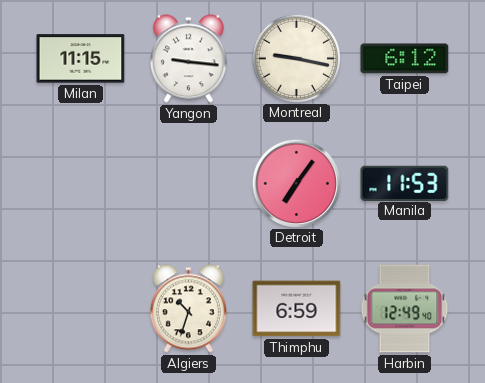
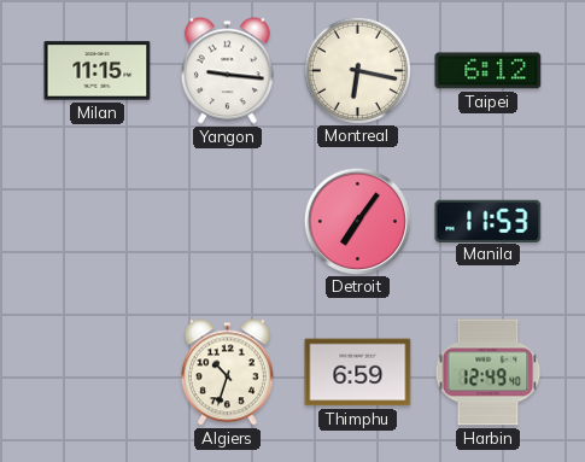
Montreal: 9:17 -> 6:17 (357, 70)
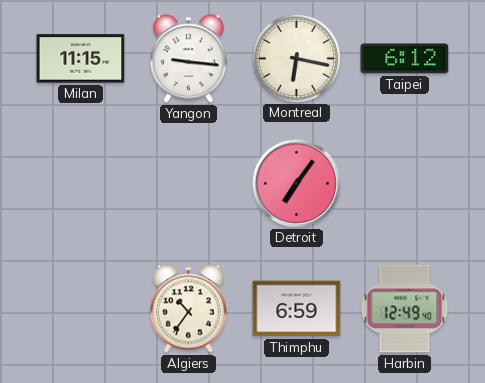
Manila: 11:53 -> none (489, 221)
Algiers: 10:33 -> 10:36 (188, 309)
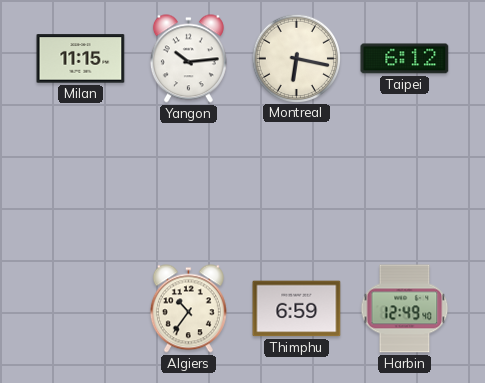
Yangon: 9:16 -> 10:14 (188, 59)
Detroit: 7:06 -> none (296, 183)
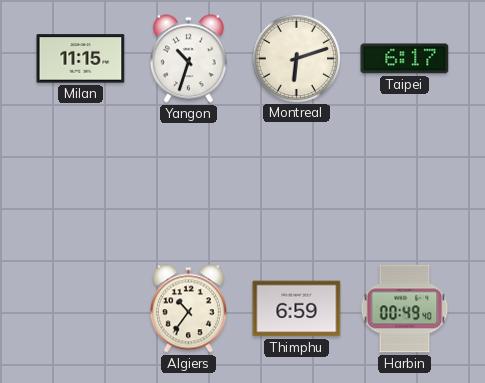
Yangon: 10:14 -> 10:33 (188, 59)
Montreal: 6:17 -> 6:12 (296, 58)
Taipei: 6:12 -> 6:17 (405, 59)
Harbin: 12:49 -> 00:49 (405, 309)
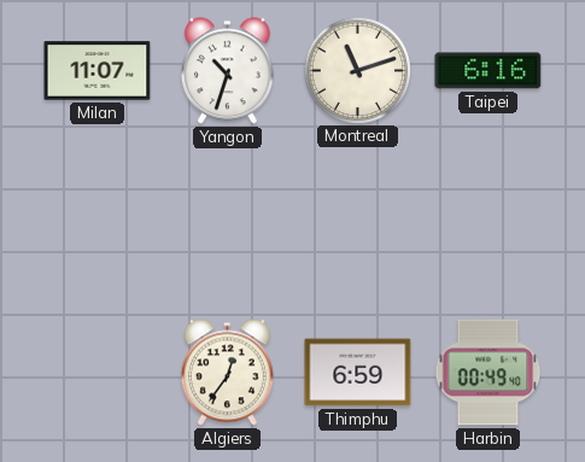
Milan: 11:15 -> 11:07 (98, 71)
Montreal: 6:12 -> 11:12 (357, 70)
Taipei: 6:17 -> 6:16 (489, 71)
Algiers: 10:36 -> 12:36 (227, 373)
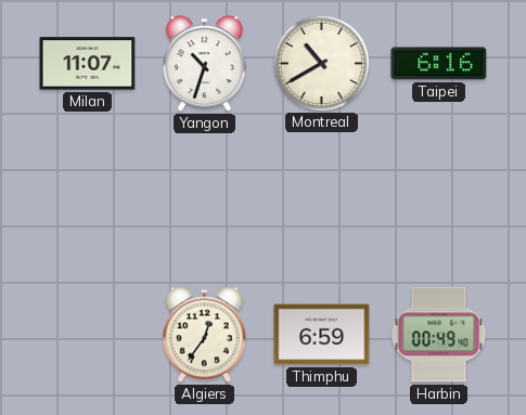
Montreal: 11:12 -> 10:40 (321, 63)
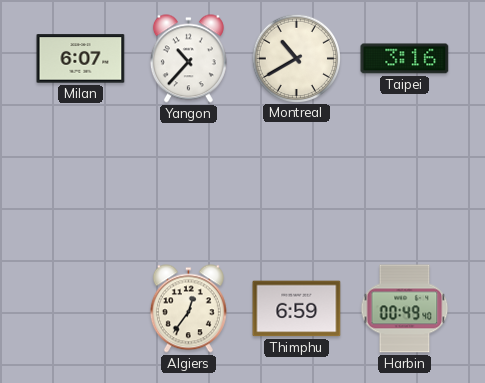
Milan: 11:07 -> 6:07 (81, 59)
Yangon: 10:33 -> 10:37 (188, 59)
Taipei: 6:16 -> 3:16 (405, 59)
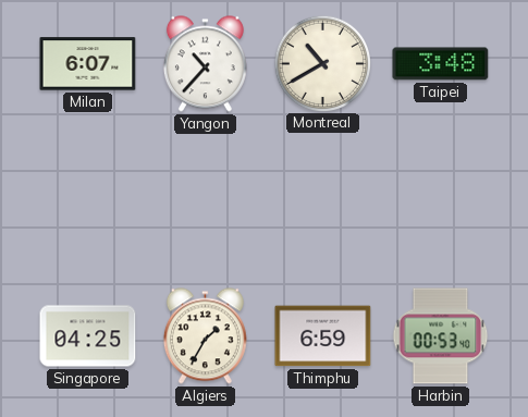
Taipei: 3:16 -> 3:48 (441, 64)
Singapore: none -> 04:25 (88, 336)
Algiers: 12:36 -> 1:35 (205, 336)
Harbin: 00:49 -> 00:53 (441, 336)
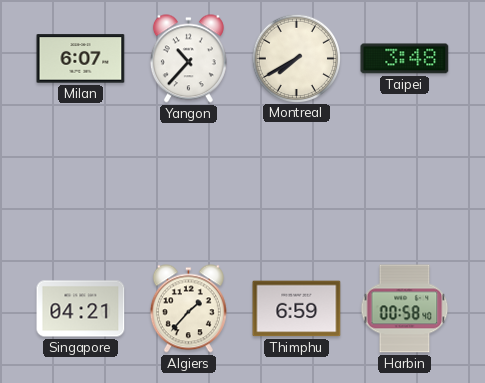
Montreal: 10:40 -> 7:40 (296, 58)
Singapore: 04:25 -> 04:21 (81, 309)
Algiers: 1:35 -> 1:37 (188, 309)
Harbin: 00:53 -> 00:58 (405, 309)
